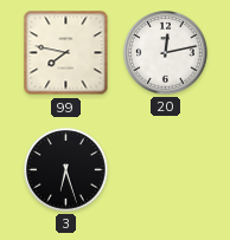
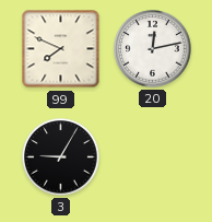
99: 7:47 -> 7:49 (61, 49)
3: 6:27 -> 9:05 (61, 157)
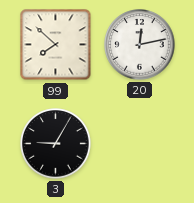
99: 7:49 -> 7:52 (56, 45)
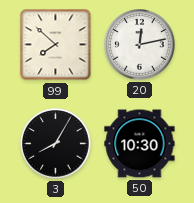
3: 9:05 -> 8:05 (56, 144)
50: none -> 10:30 (140, 144)
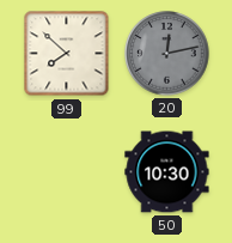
20 dial: white -> grey (167, 54)
3: 8:05 -> none (56, 144)
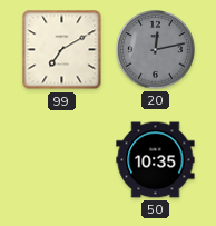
99: 7:52 -> 7:10 (62, 50)
50: 10:30 -> 10:35 (156, 160)
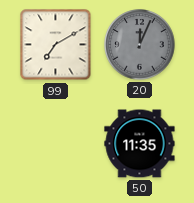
20: 12:13 -> 12:04 (140, 45)
50: 10:35 -> 11:35 (140, 144)
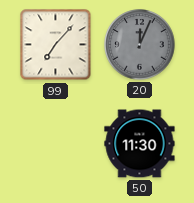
99: 7:10 -> 7:07 (56, 45)
50: 11:35 -> 11:30 (140, 144)
